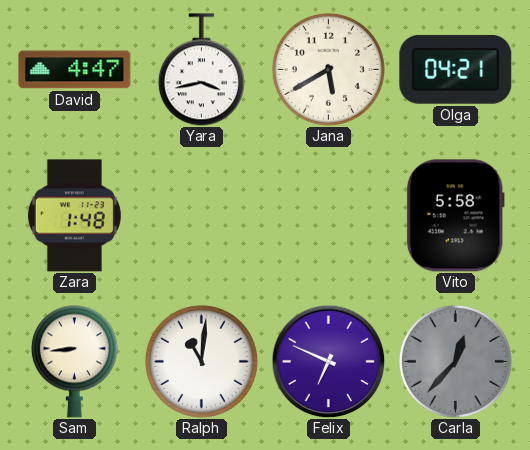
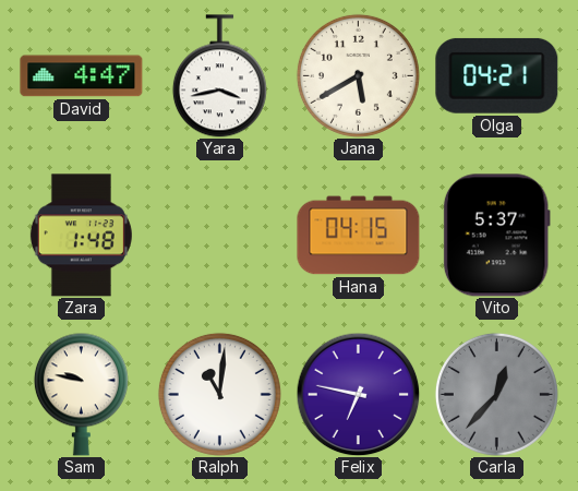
Hana: none -> 04:15 (359, 236)
Vito: 5:58 -> 5:37 (496, 236)
Sam: 8:44 -> 9:47 (81, 394)
Felix: 6:49 -> 6:47 (358, 394)
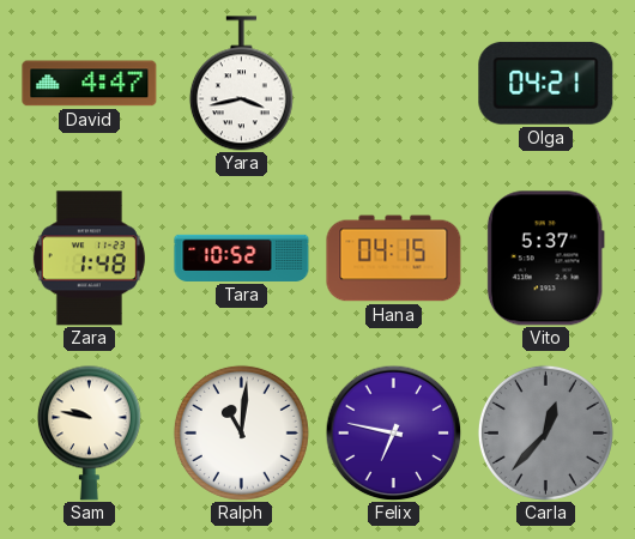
Jana: 5:40 -> none (358, 75)
Tara: none -> 10:52 (242, 258)
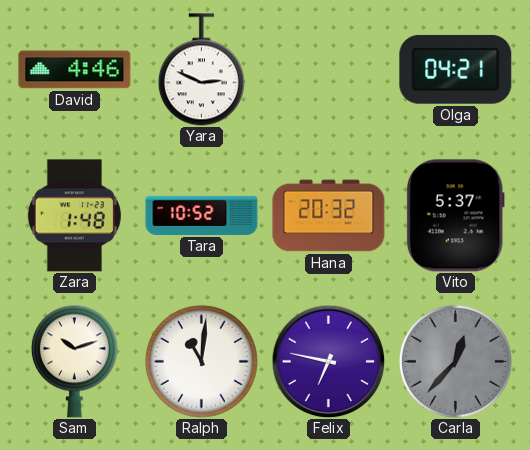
David: 4:47 -> 4:46 (75, 70)
Yara: 3:43 -> 2:49 (201, 70)
Hana: 04:15 -> 20:32 (329, 216)
Sam: 9:47 -> 10:12 (74, 361)
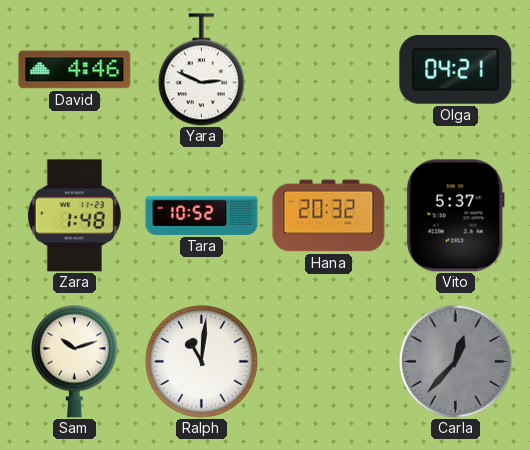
Felix: 6:47 -> none (328, 361)
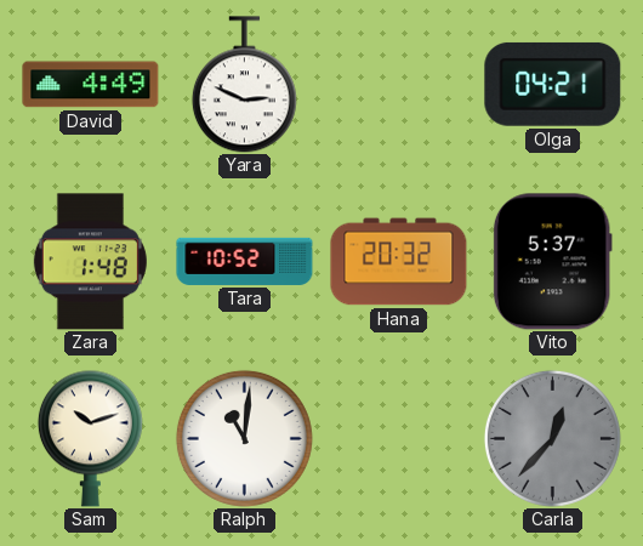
David: 4:46 -> 4:49 (91, 85)
